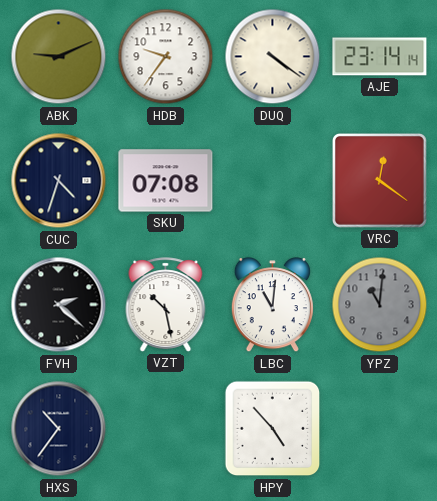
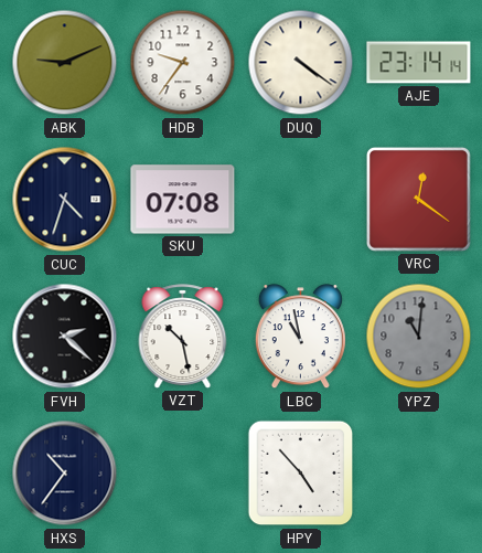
LBC: 11:01 -> 10:58 (300, 337)
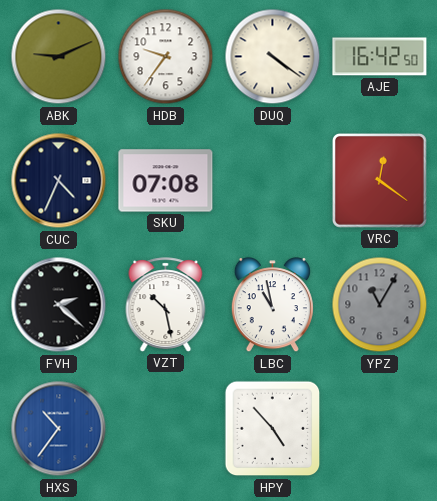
AJE: 23:14 -> 16:42 (380, 57)
CUC: 4:33 -> 4:34 (59, 181)
YPZ: 11:01 -> 11:05 (380, 305)
HXS dial: navy -> blue (59, 429)
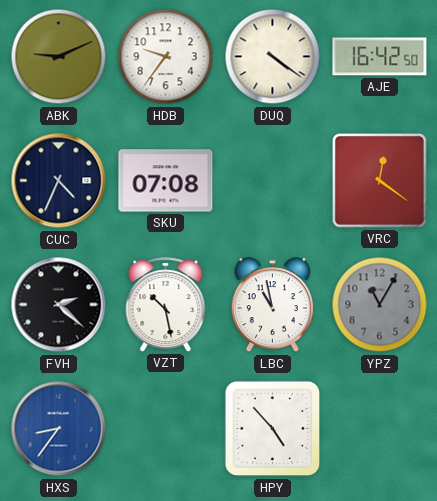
HXS: 10:36 -> 8:36 (59, 429)
